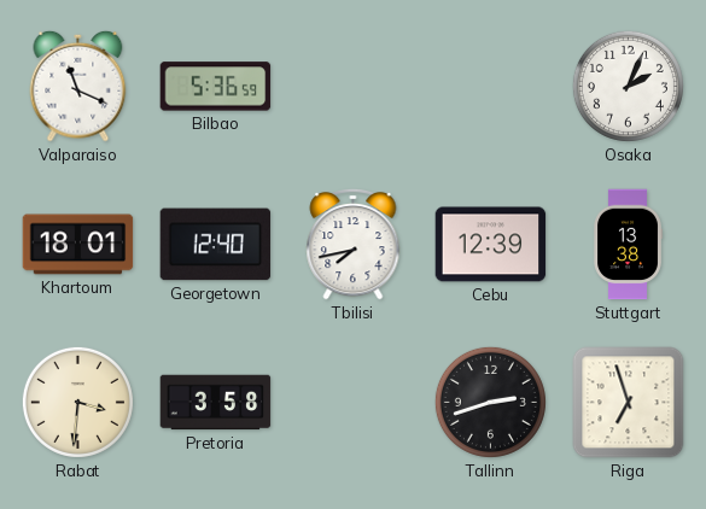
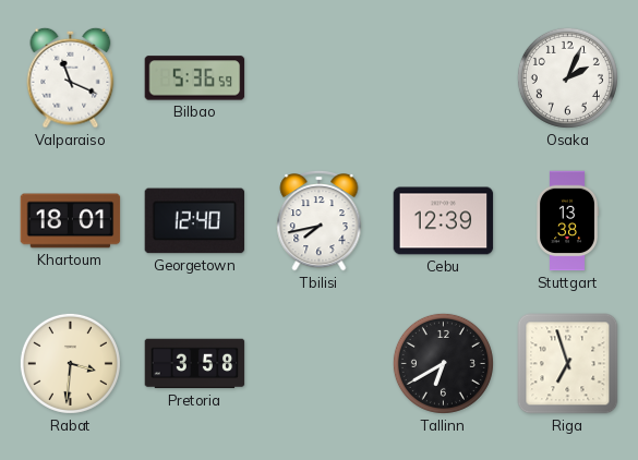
Tallinn: 2:42 -> 6:40 (443, 363)
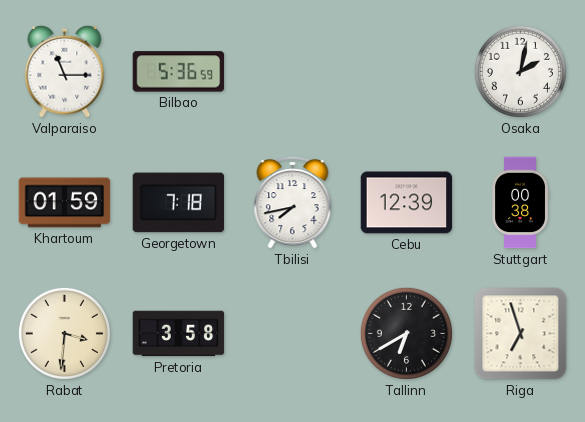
Valparaiso: 11:19 -> 11:15 (65, 71)
Osaka: 2:04 -> 2:02 (520, 71)
Khartoum: 18:01 -> 01:59 (65, 203)
Georgetown: 12:40 -> 7:18 (179, 203)
Stuttgart: 13:38 -> 00:38 (520, 203)
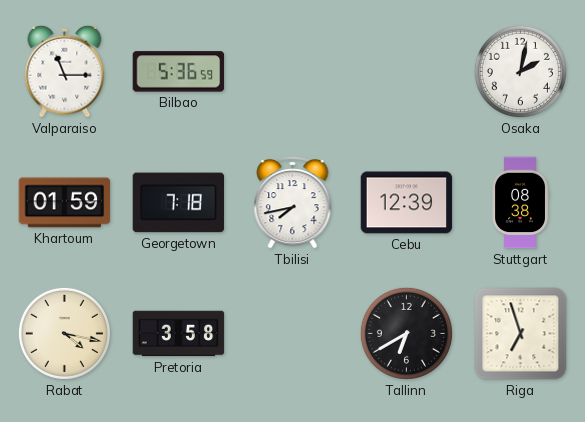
Stuttgart: 00:38 -> 08:38 (520, 203)
Rabat: 3:31 -> 4:17 (64, 333)
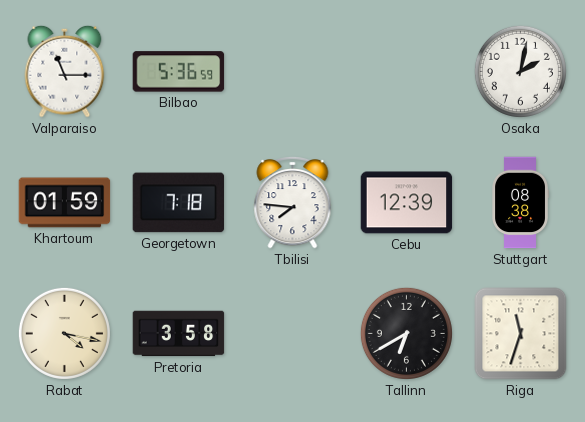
Tbilisi: 7:43 -> 7:46 (293, 202)
Riga: 6:57 -> 11:33 (521, 334)
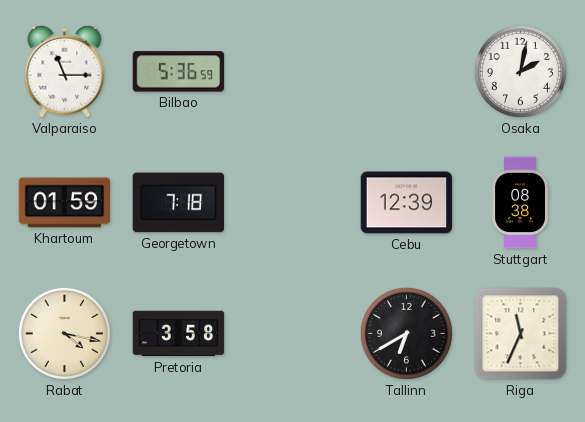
Tbilisi: 7:46 -> none (293, 202)
Riga: 11:33 -> 11:34 (521, 334)
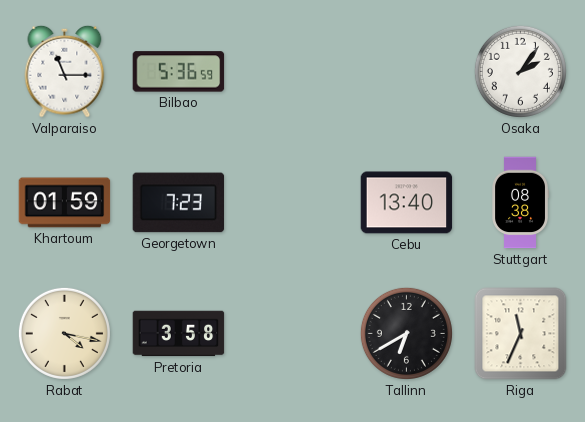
Osaka: 2:02 -> 2:06 (520, 71)
Georgetown: 7:18 -> 7:23 (179, 203)
Cebu: 12:39 -> 13:40 (407, 203)
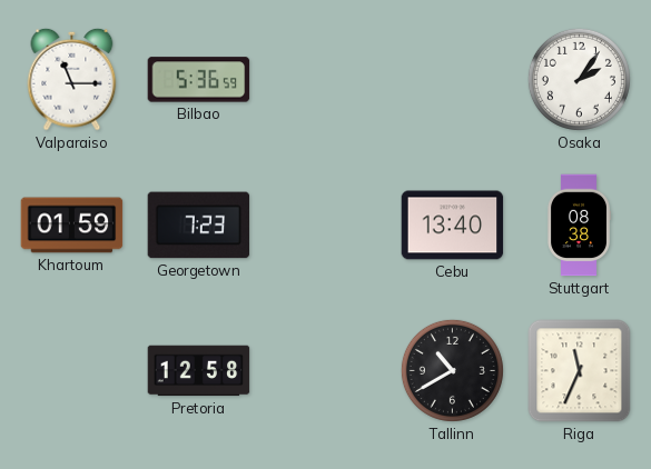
Rabat: 4:17 -> none (64, 333)
Pretoria: 3:58 -> 12:58 (199, 371)
Tallinn: 6:40 -> 10:40 (452, 370)
